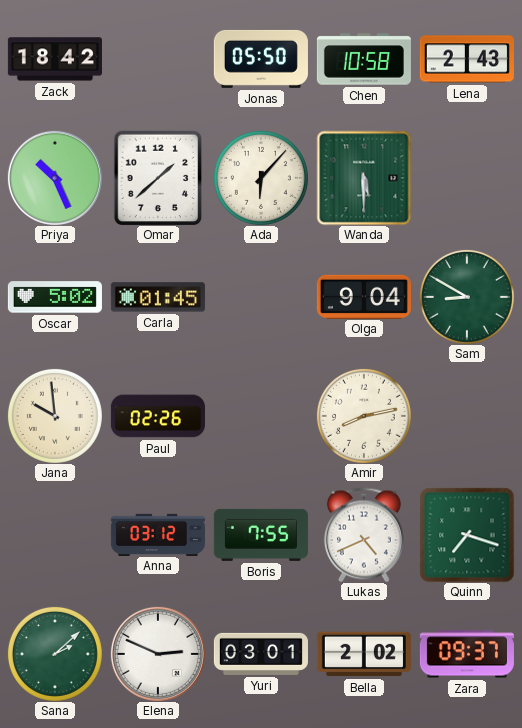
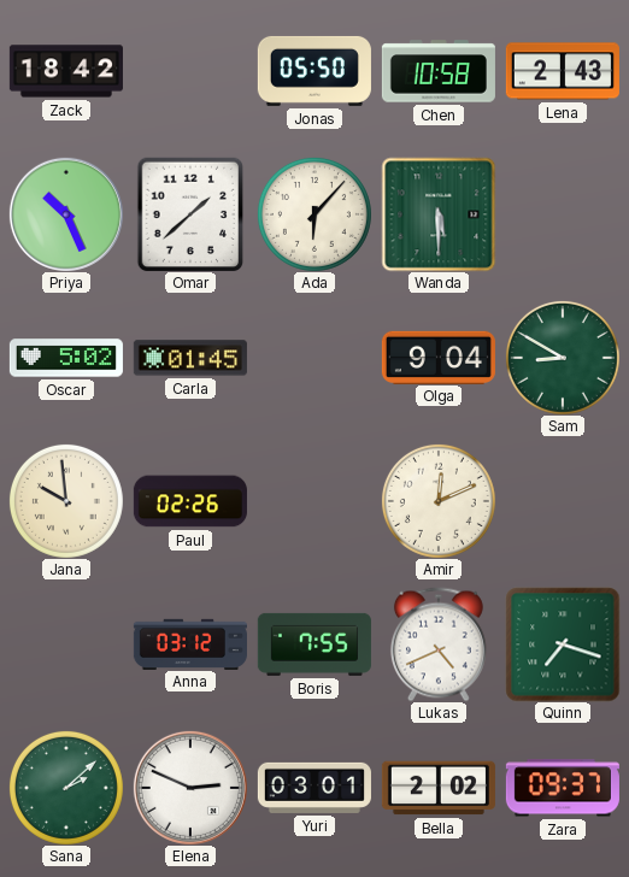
Amir: 8:13 -> 12:11 (439, 501)
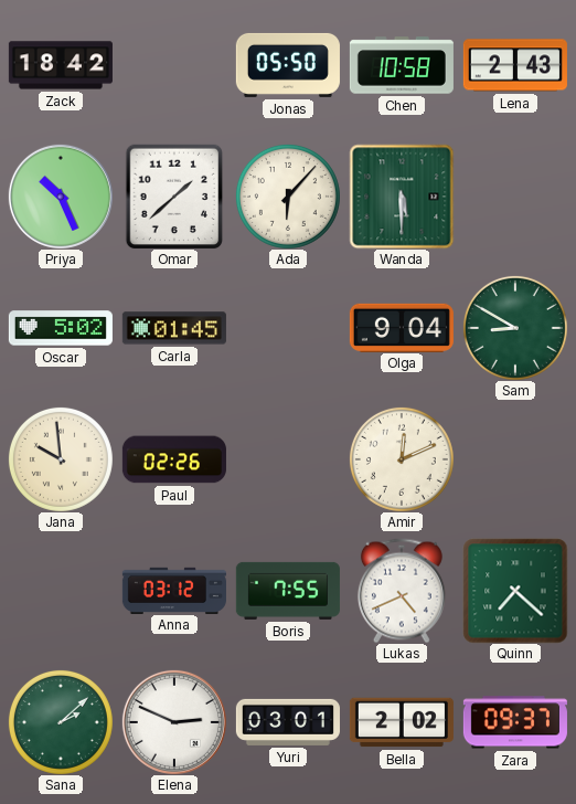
Quinn: 7:18 -> 7:22 (515, 591)
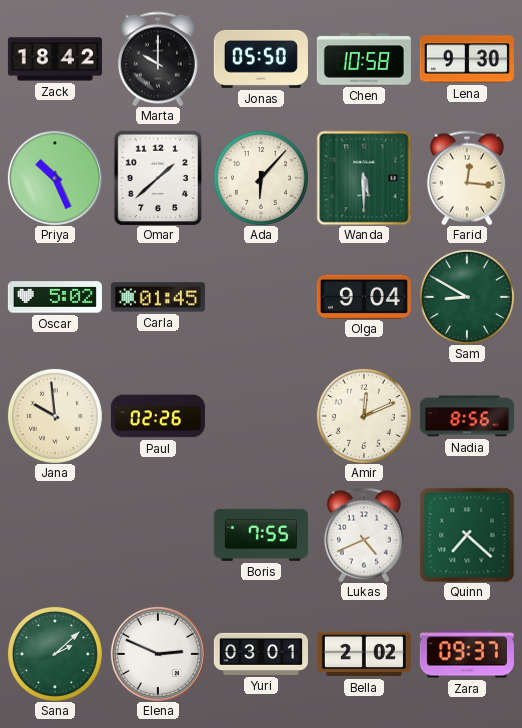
Marta: none -> 10:00 (158, 59)
Lena: 2:43 -> 9:30 (467, 59)
Farid: none -> 12:16 (467, 178)
Nadia: none -> 8:56 (467, 416)
Anna: 03:12 -> none (174, 590)
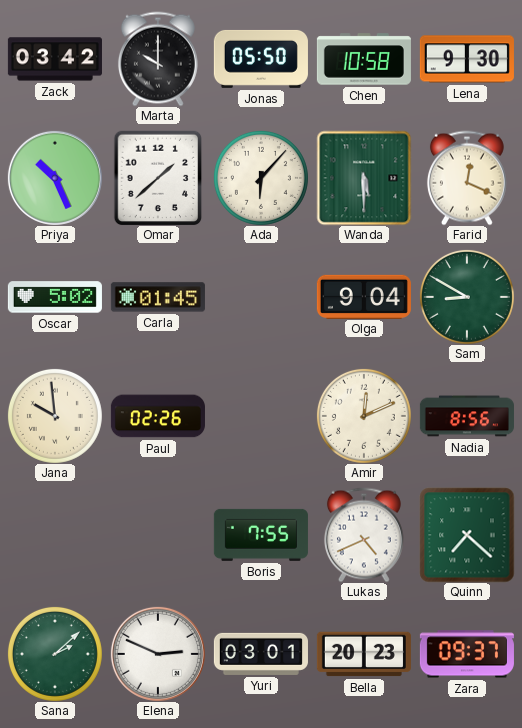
Zack: 18:42 -> 03:42 (55, 59)
Farid: 12:16 -> 12:19 (467, 178)
Bella: 2:02 -> 20:23 (364, 654)
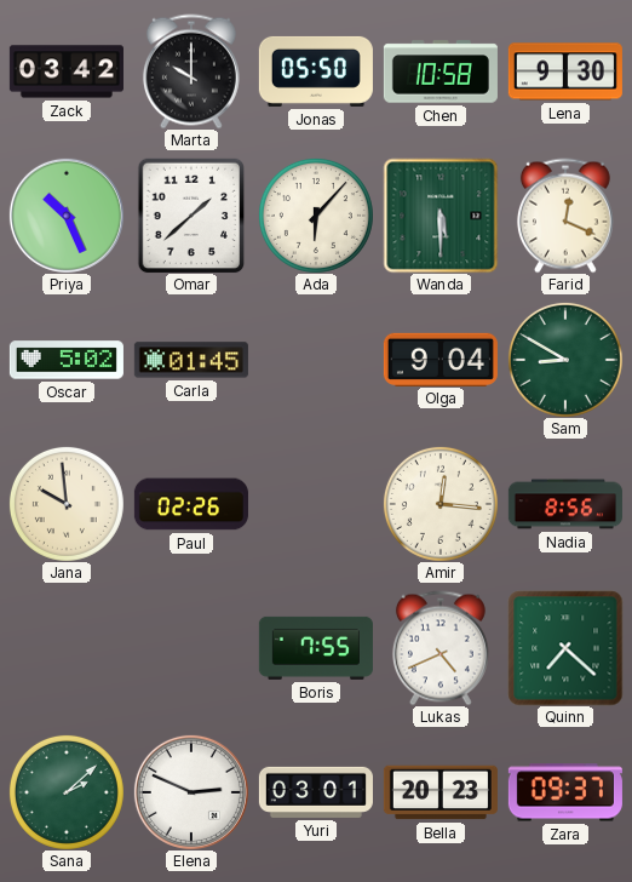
Amir: 12:11 -> 12:16 (441, 504)
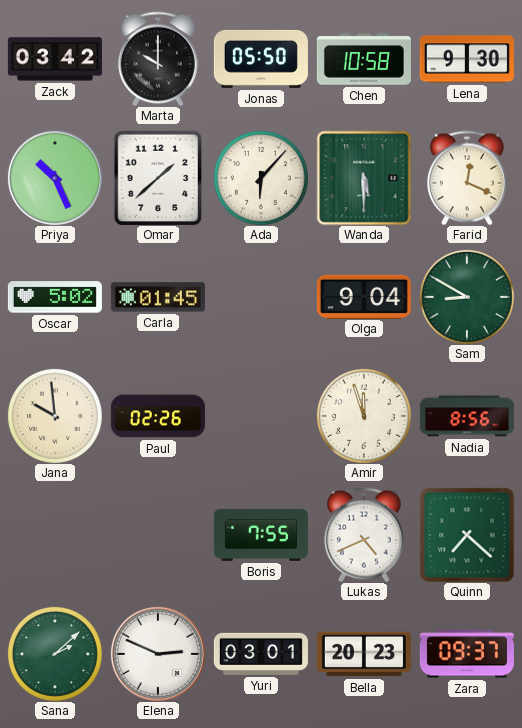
Amir: 12:16 -> 11:57 (364, 416)
